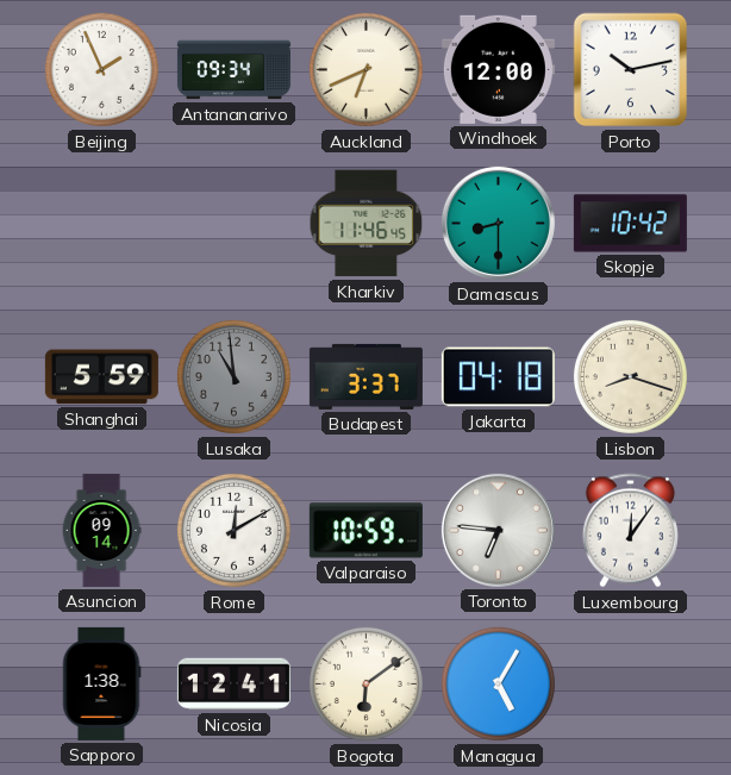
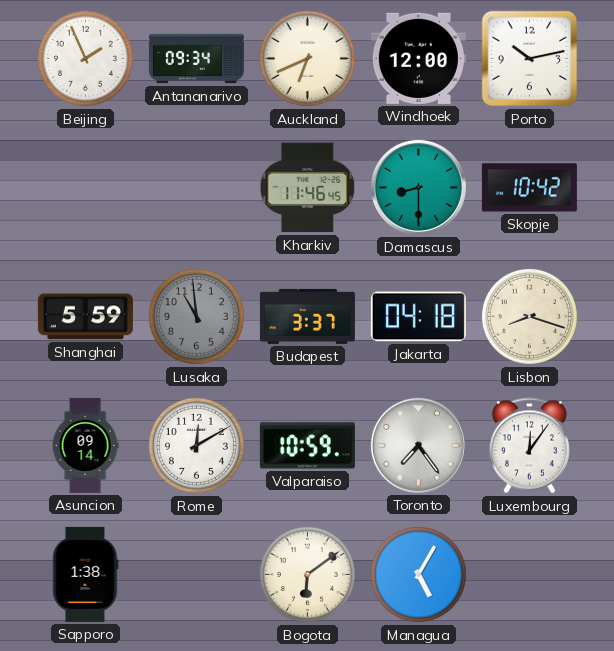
Toronto: 6:46 -> 7:24 (418, 445)
Nicosia: 12:41 -> none (233, 685)
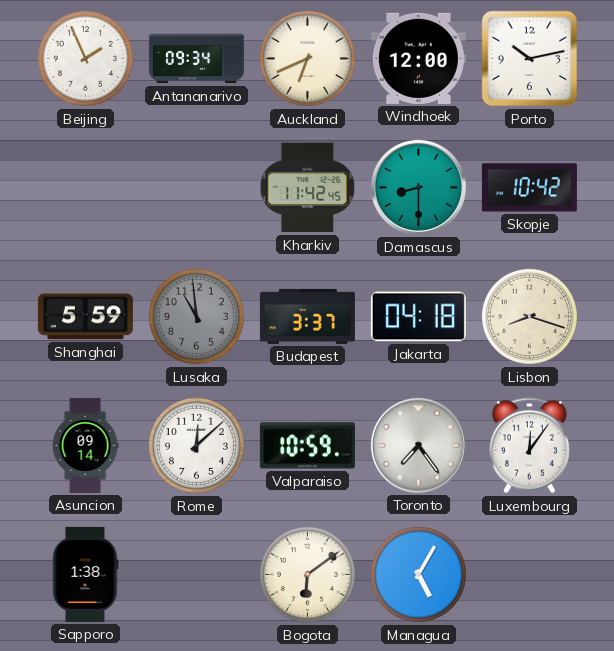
Kharkiv: 11:46 -> 11:42 (308, 188)
Rome: 12:10 -> 12:08 (196, 445)
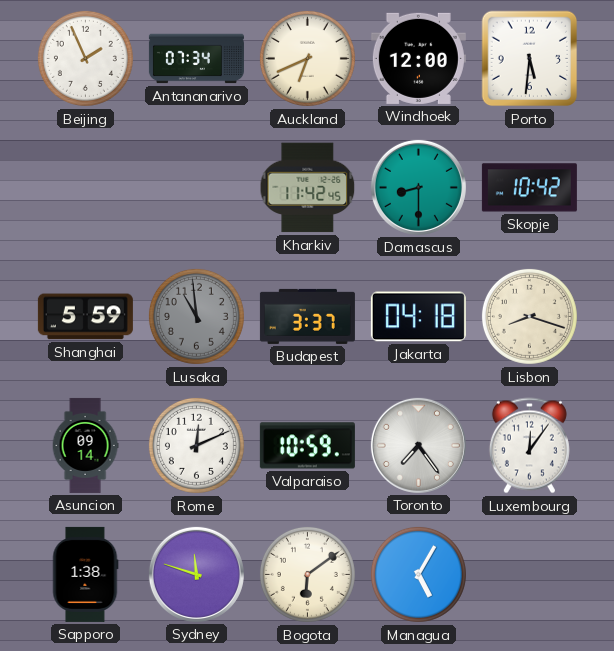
Antananarivo: 09:34 -> 07:34 (196, 59)
Porto: 10:13 -> 5:31 (530, 59)
Rome: 12:08 -> 12:11 (196, 445)
Sydney: none -> 11:48 (196, 574)
